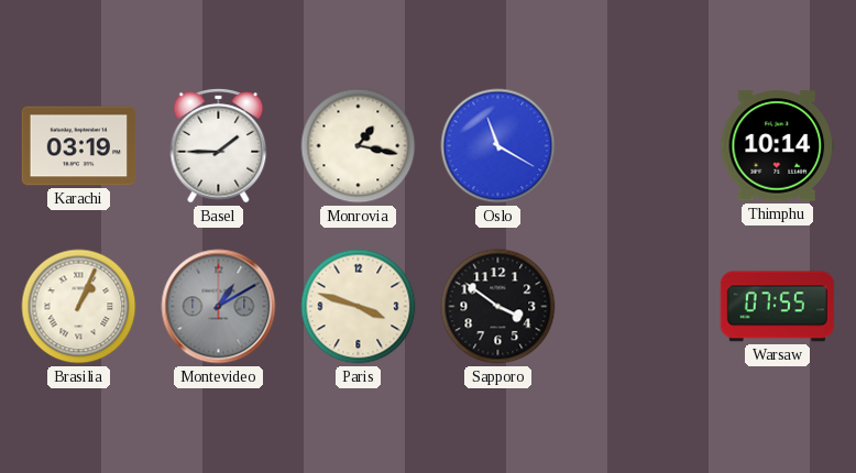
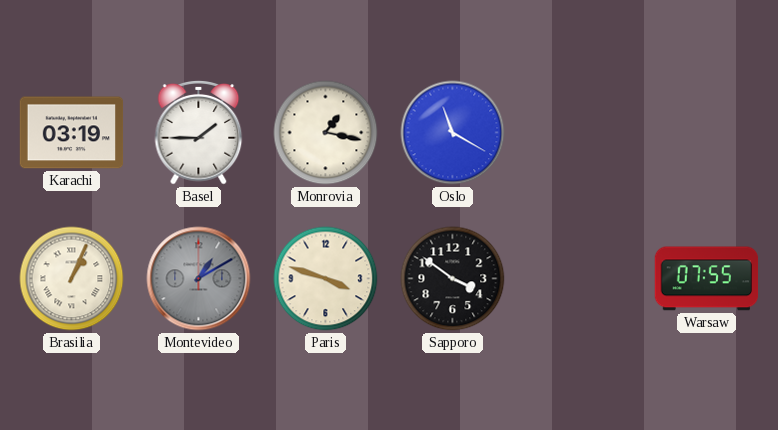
Thimphu: 10:14 -> none (777, 146)
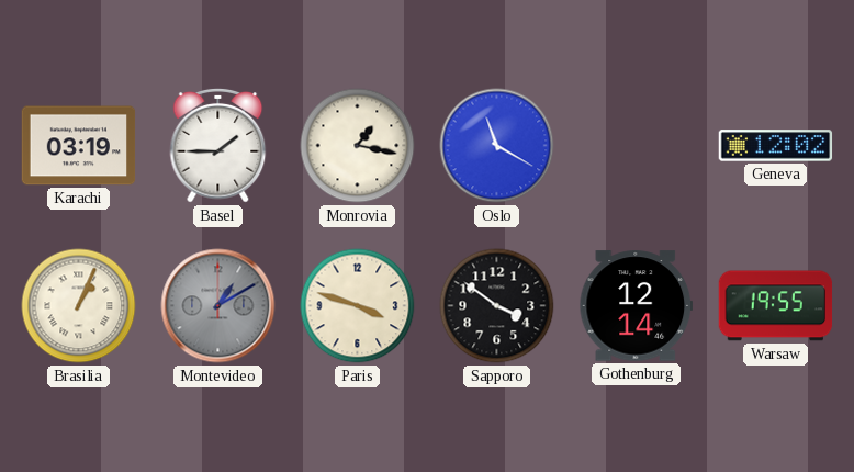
Geneva: none -> 12:02 (776, 146)
Gothenburg: none -> 12:14 (636, 306)
Warsaw: 07:55 -> 19:55 (776, 306)
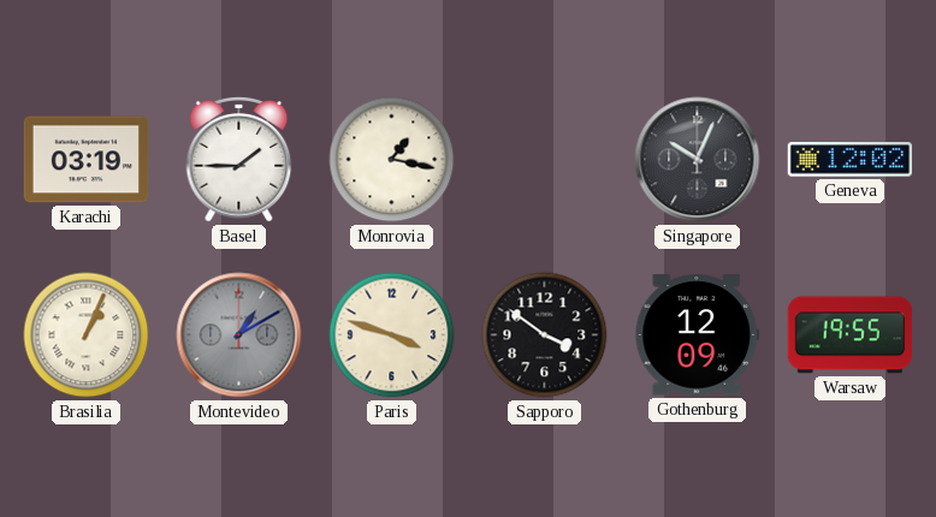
Oslo: 11:20 -> none (497, 146)
Singapore: none -> 10:04 (698, 160)
Gothenburg: 12:14 -> 12:09 (697, 335)
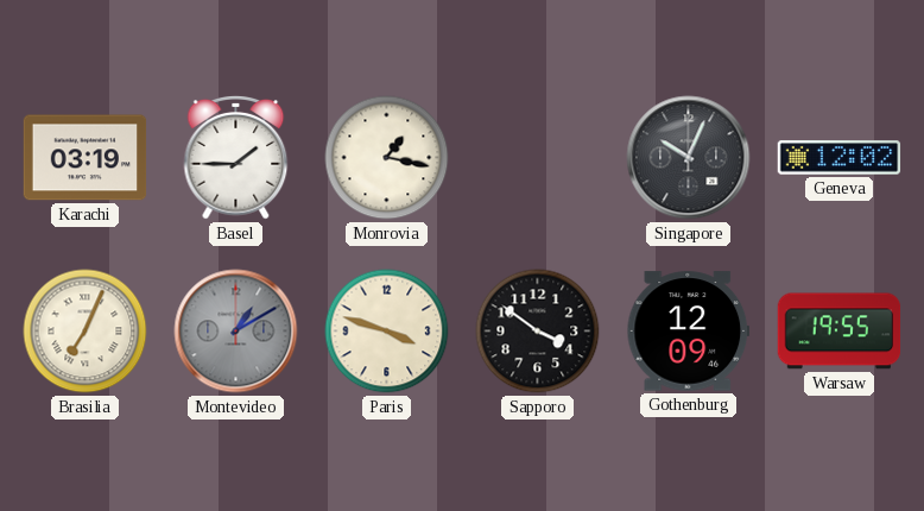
Brasilia: 1:04 -> 7:04 (86, 332)
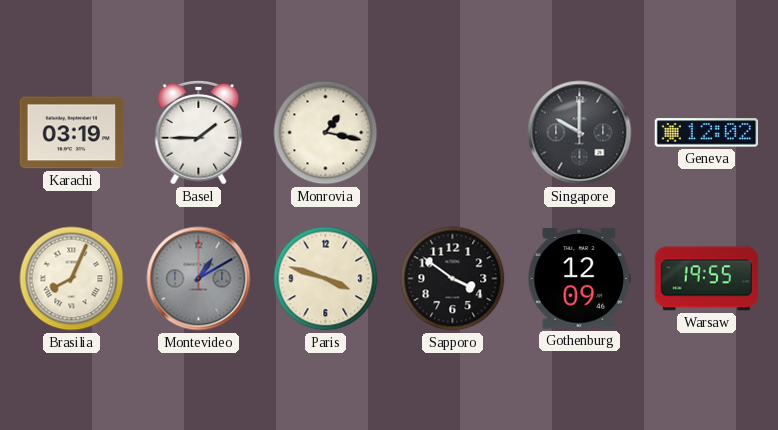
Singapore: 10:04 -> 10:00 (580, 133)
Brasilia: 7:04 -> 8:04 (72, 279)
